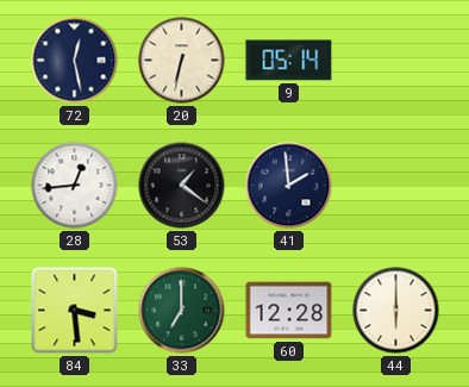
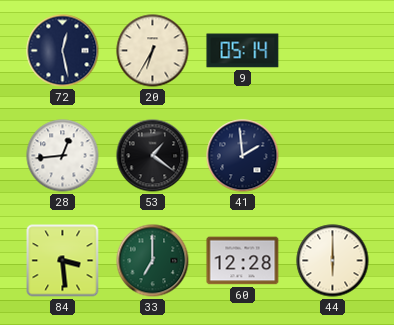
20: 6:32 -> 6:35 (153, 51)
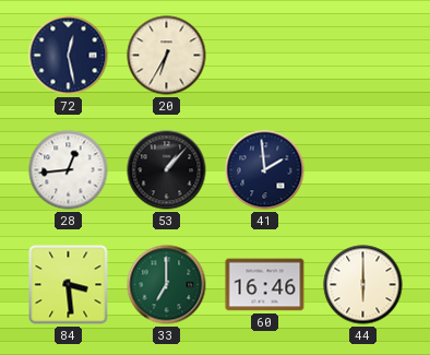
9: 05:14 -> none (243, 51)
53: 1:21 -> 1:07 (167, 170)
60: 12:28 -> 16:46 (265, 285)
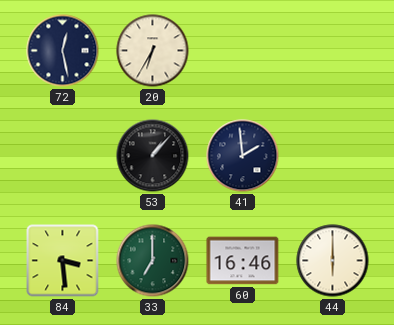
28: 12:44 -> none (69, 170)
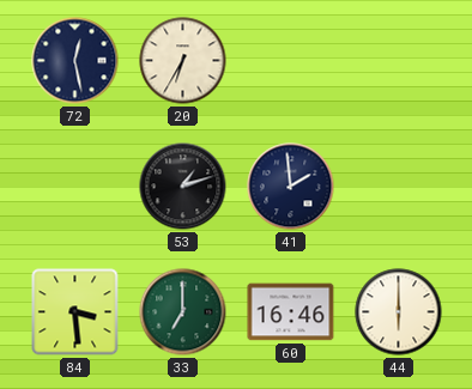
53: 1:07 -> 1:12 (183, 187)
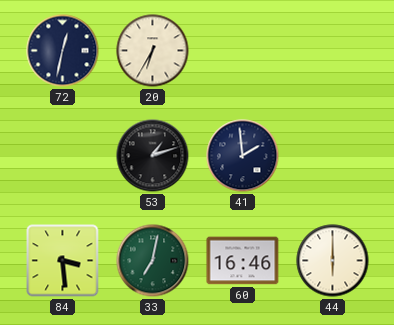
72: 12:28 -> 12:32 (63, 51)
33: 7:00 -> 7:02 (153, 261)
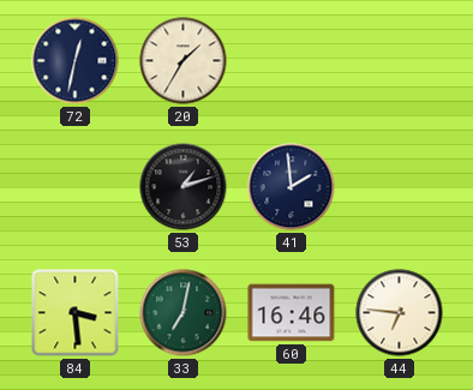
20: 6:35 -> 1:35 (184, 61)
44: 6:00 -> 6:46 (400, 313)
